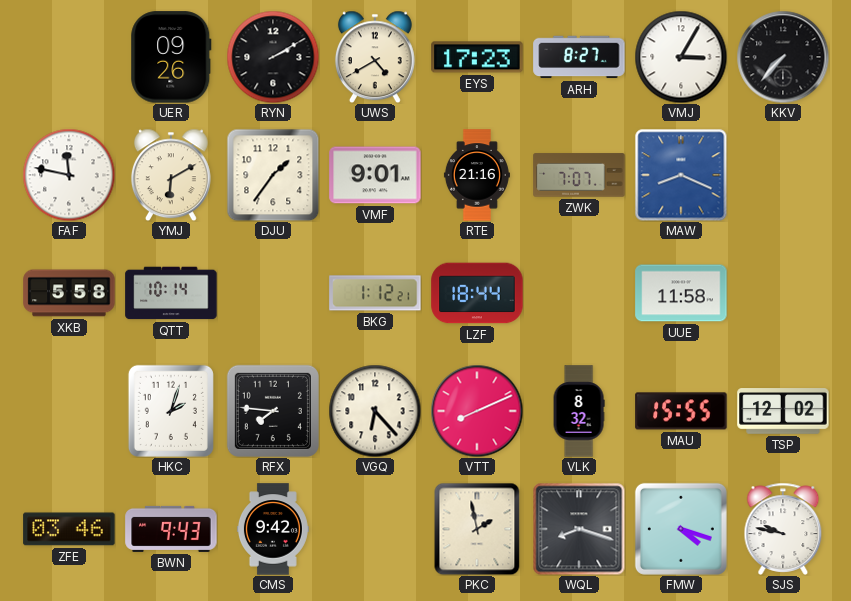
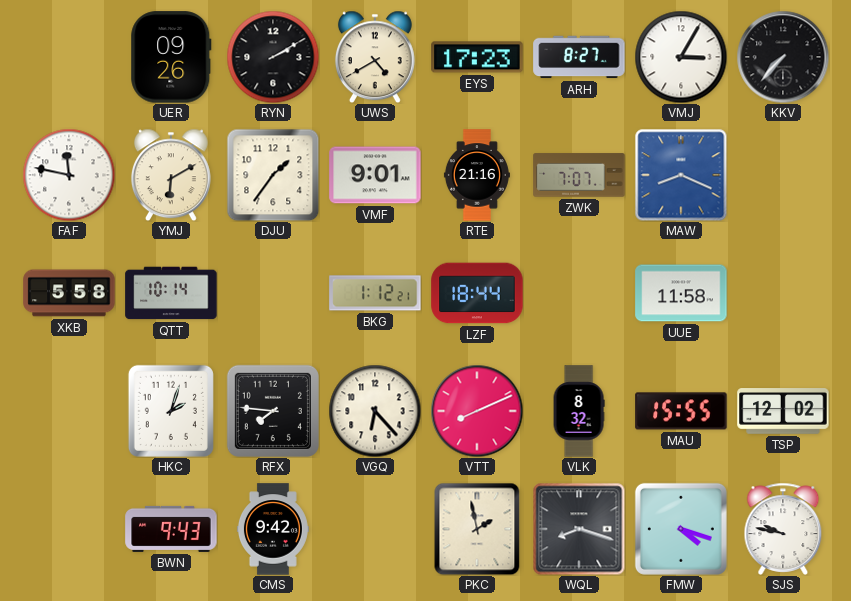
ZFE: 03:46 -> none (69, 529)
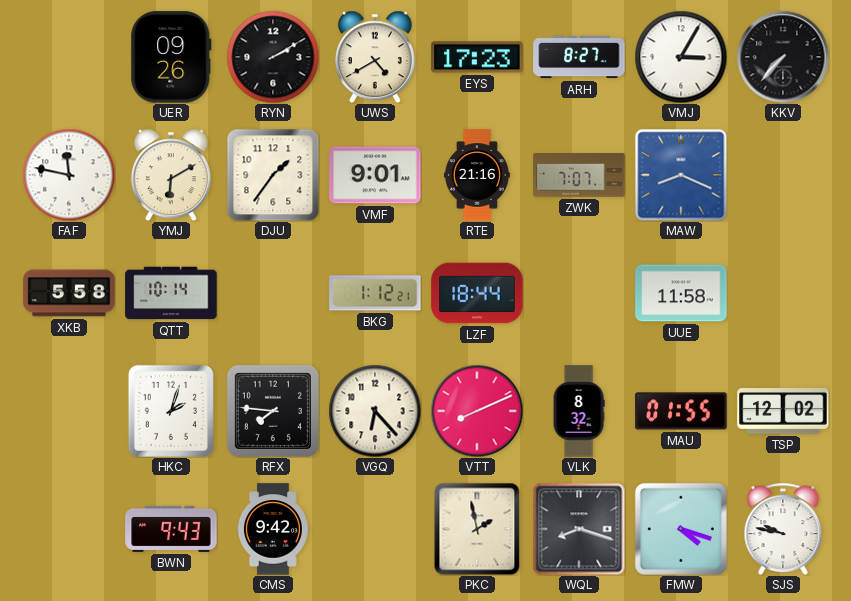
MAU: 15:55 -> 01:55 (681, 411)
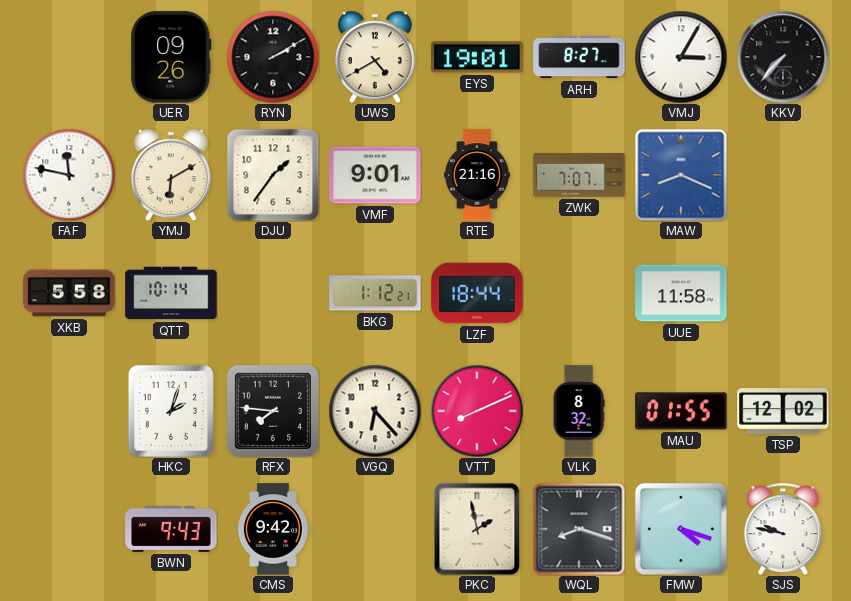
EYS: 17:23 -> 19:01 (477, 57)
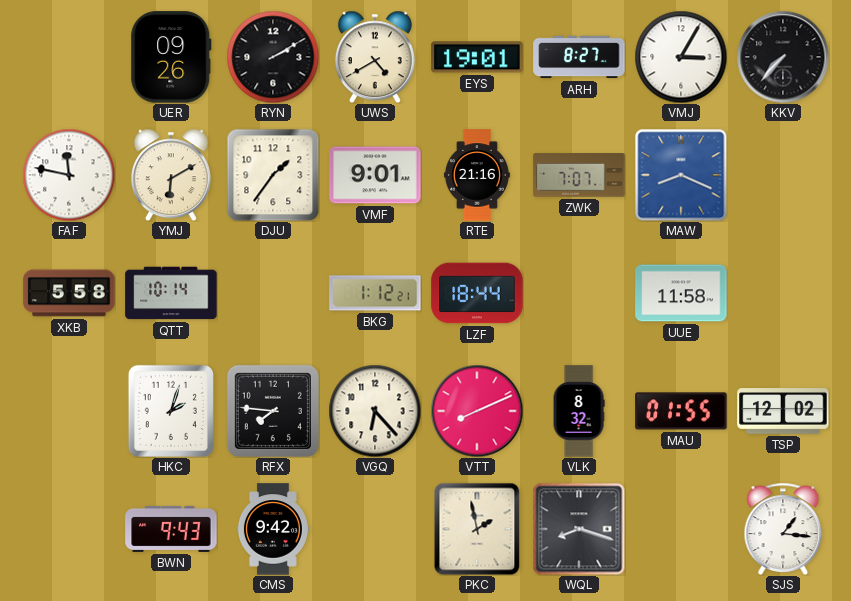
FMW: 4:18 -> none (681, 529)
SJS: 9:47 -> 1:16 (783, 529)
